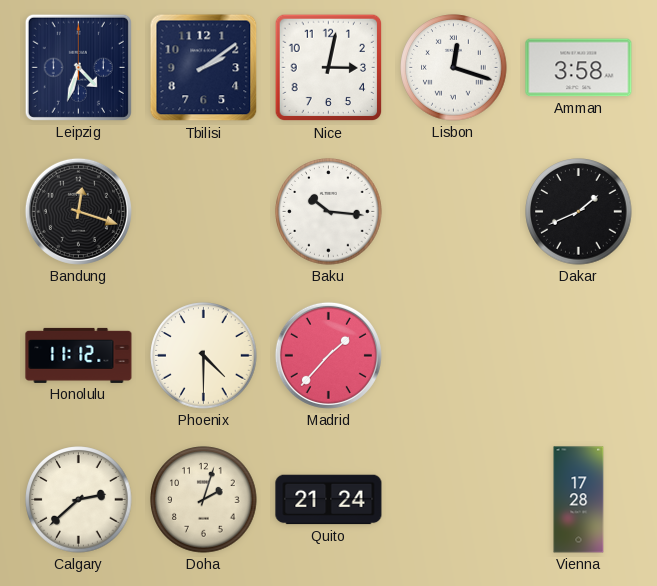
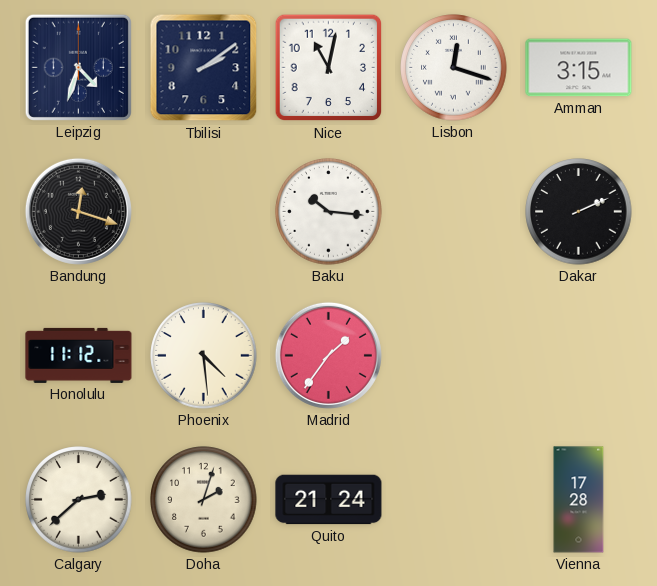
Nice: 3:02 -> 11:02 (329, 68)
Amman: 3:58 -> 3:15 (579, 68)
Dakar: 1:41 -> 2:11 (579, 212)
Phoenix: 4:30 -> 4:29 (204, 356)
Madrid: 1:37 -> 1:36 (328, 355)
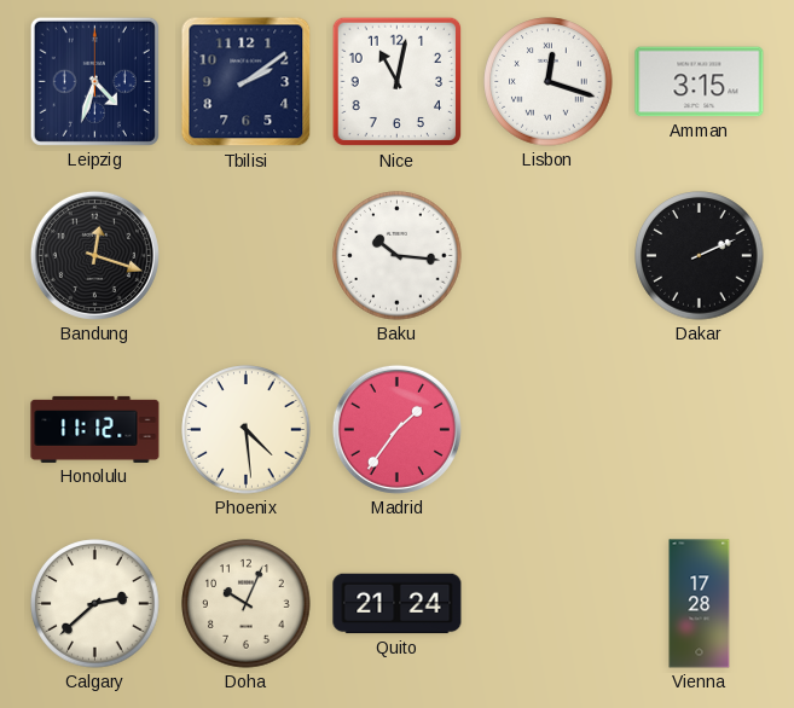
Doha: 2:03 -> 10:04 (247, 604)
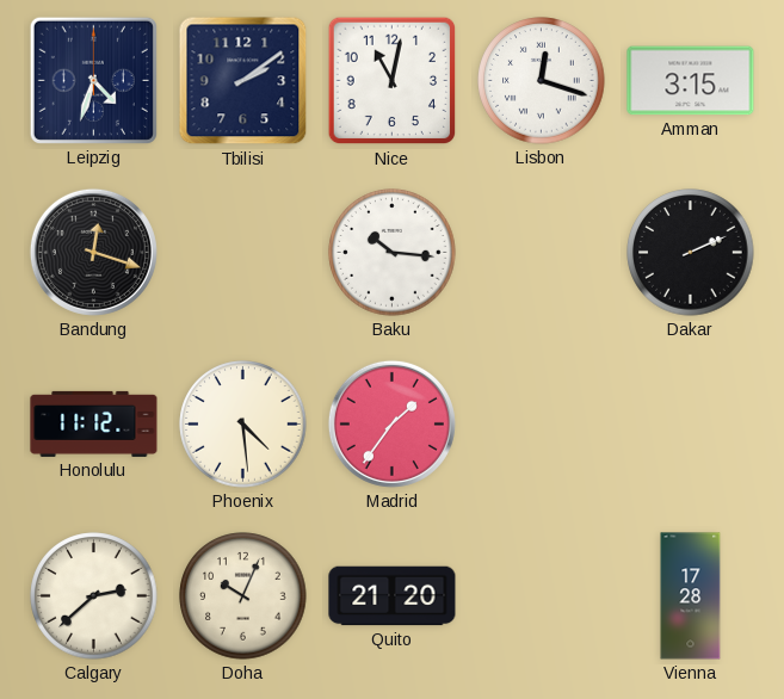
Quito: 21:24 -> 21:20 (393, 596)
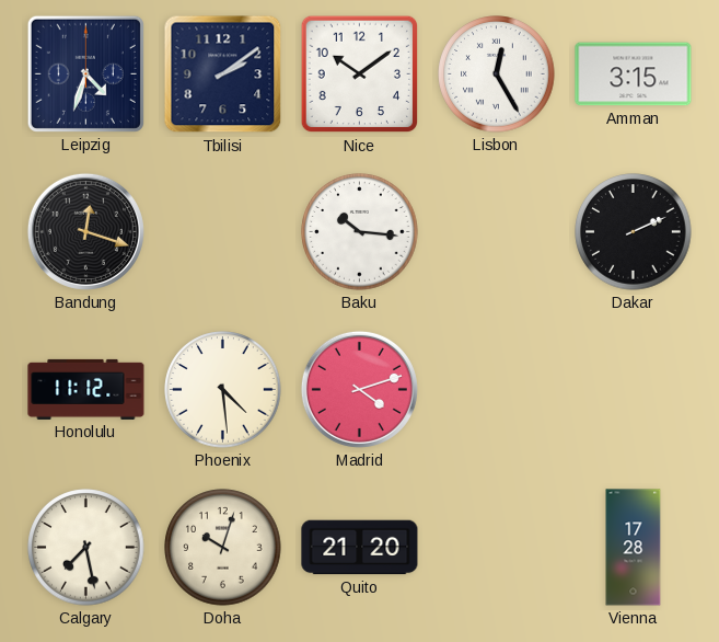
Nice: 11:02 -> 10:09 (360, 74)
Lisbon: 12:18 -> 12:25 (497, 74)
Madrid: 1:36 -> 4:12 (359, 389)
Calgary: 2:38 -> 7:28 (86, 548)
Doha: 10:04 -> 10:03 (223, 548)
